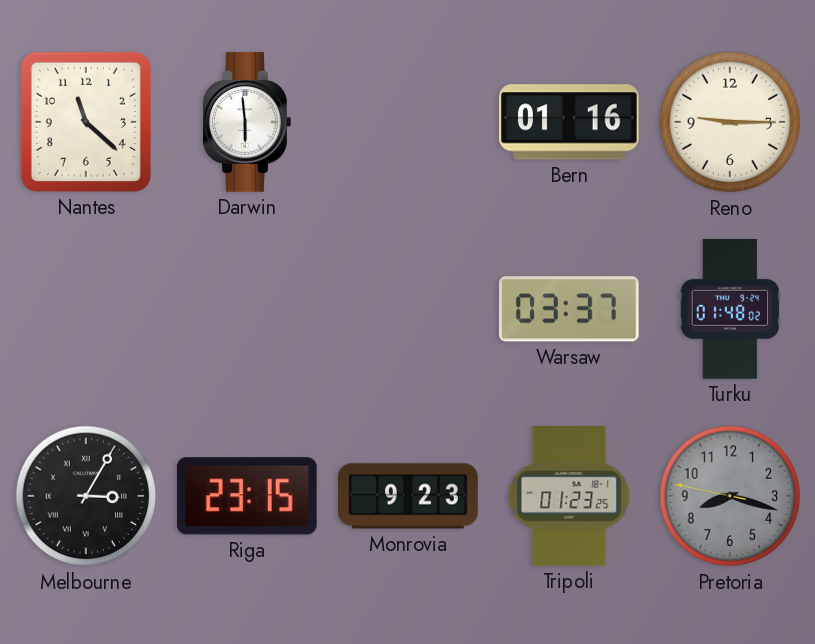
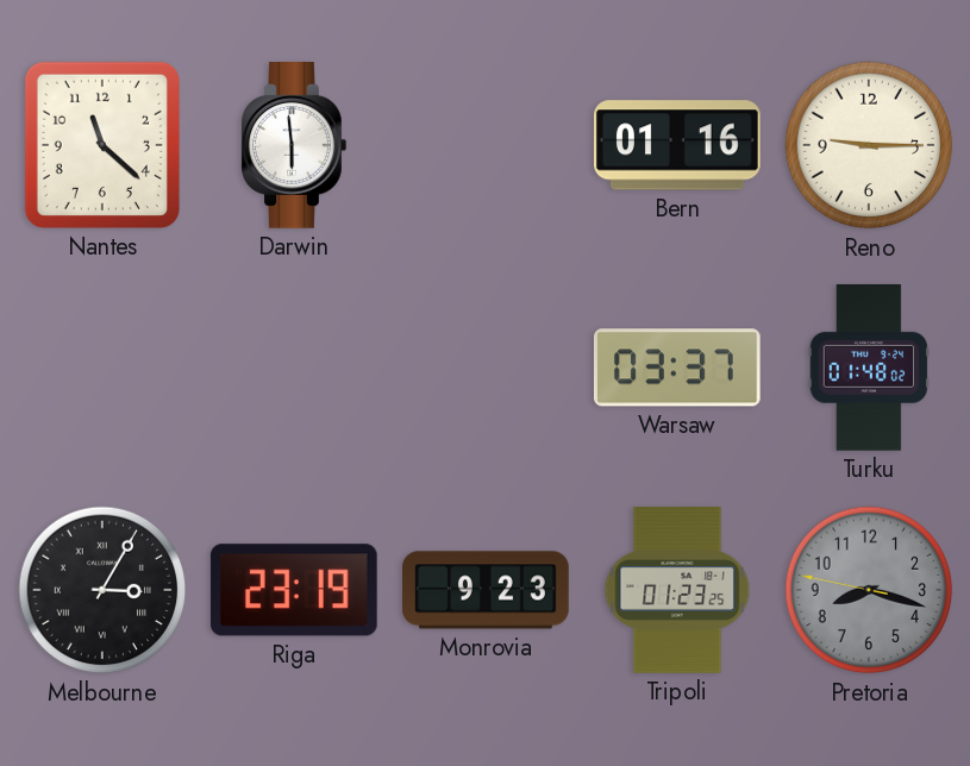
Riga: 23:15 -> 23:19 (294, 590)
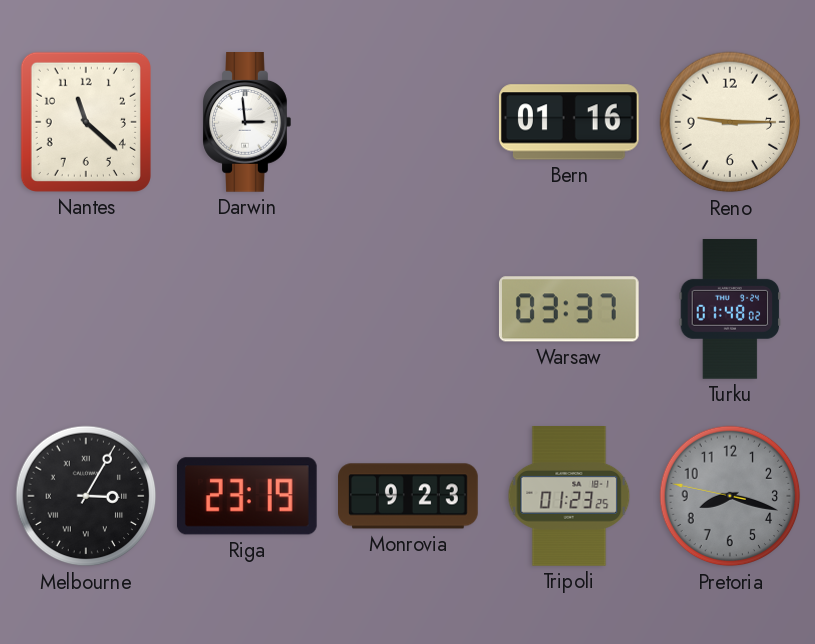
Darwin: 5:59 -> 2:59 (247, 123)
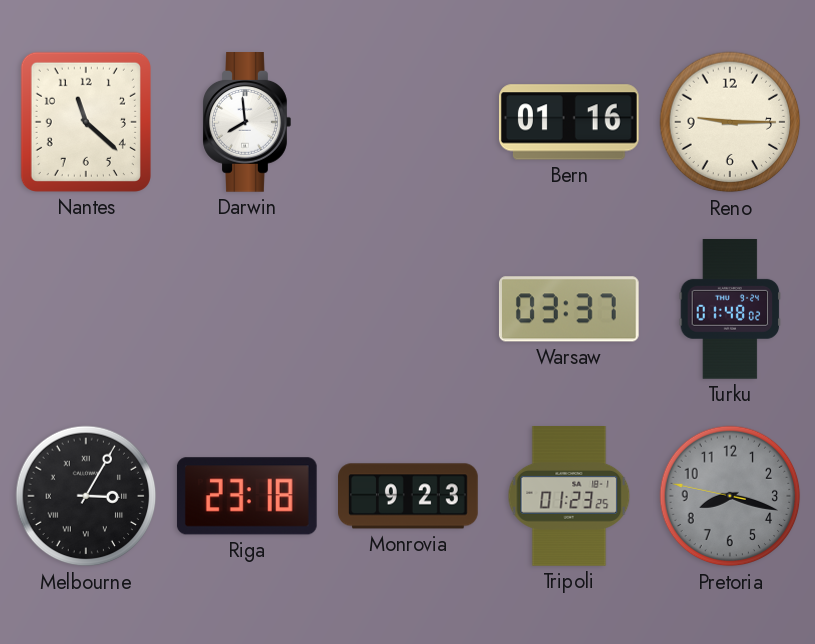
Darwin: 2:59 -> 7:59 (247, 123)
Riga: 23:19 -> 23:18 (247, 496)
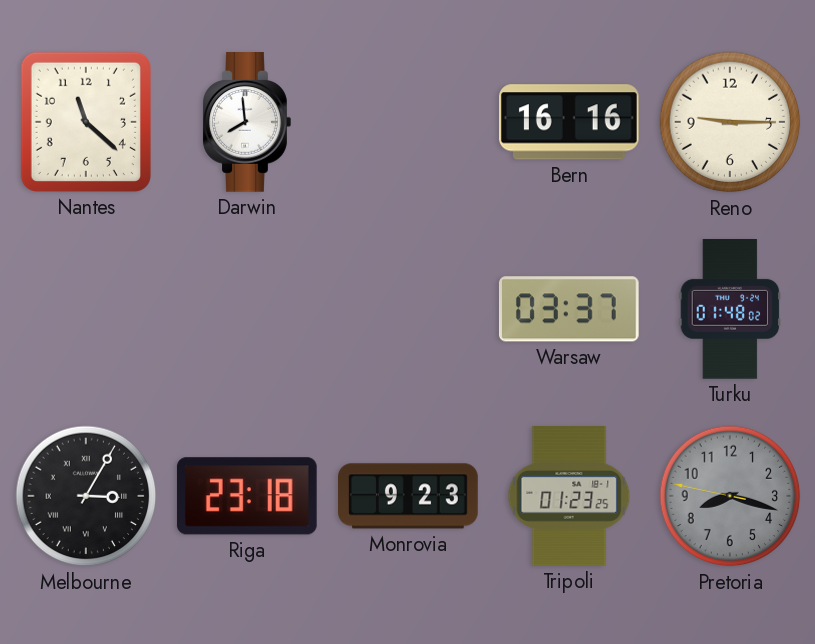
Bern: 01:16 -> 16:16 (570, 122)
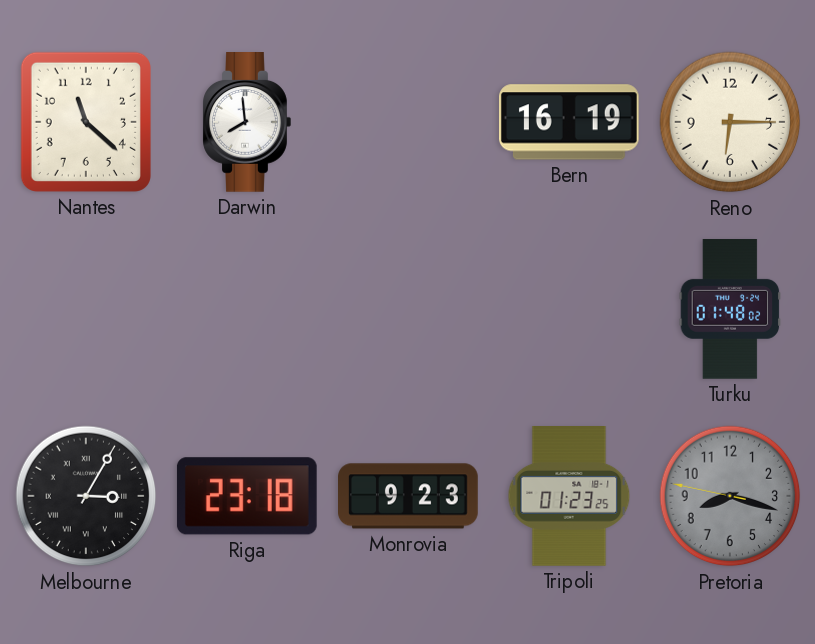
Bern: 16:16 -> 16:19 (570, 122)
Reno: 9:15 -> 6:15 (730, 122)
Warsaw: 03:37 -> none (569, 309)
